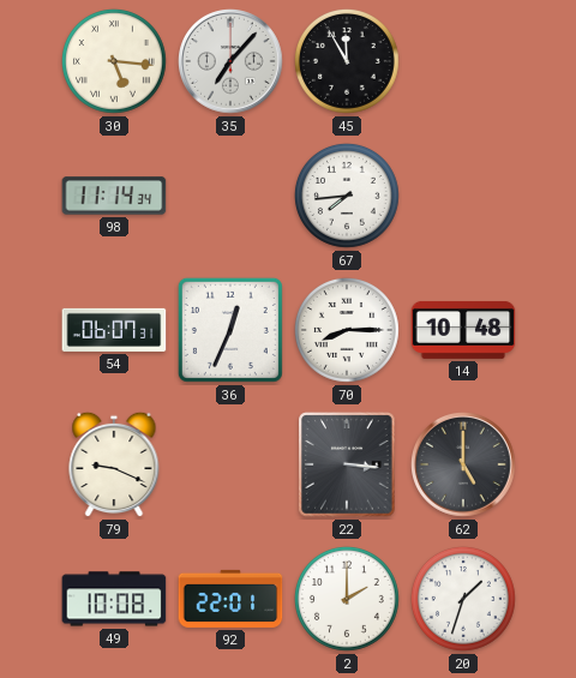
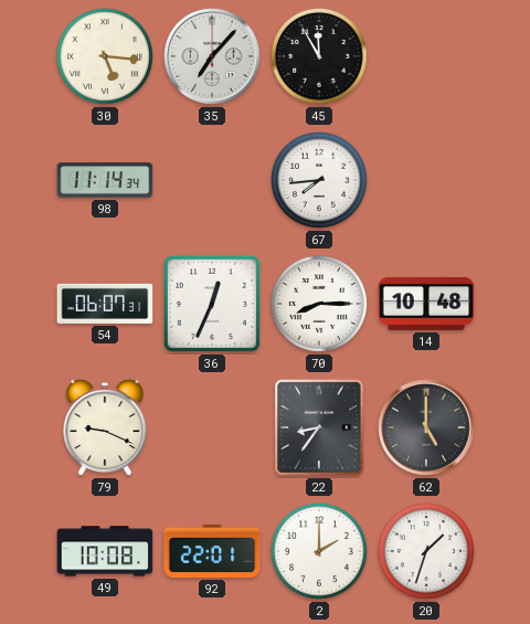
22: 3:16 -> 8:36 (319, 427)
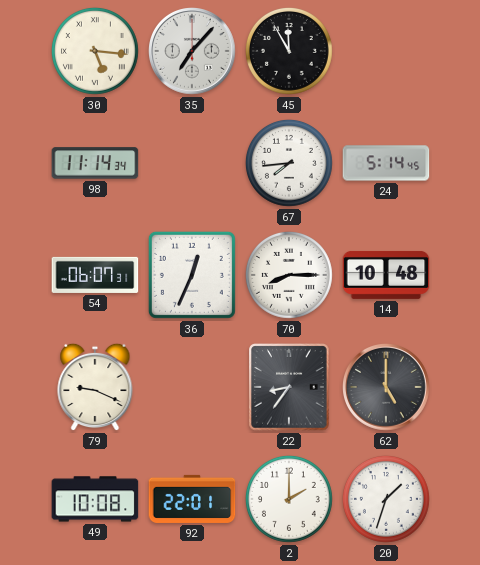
24: none -> 5:14 (386, 163)
